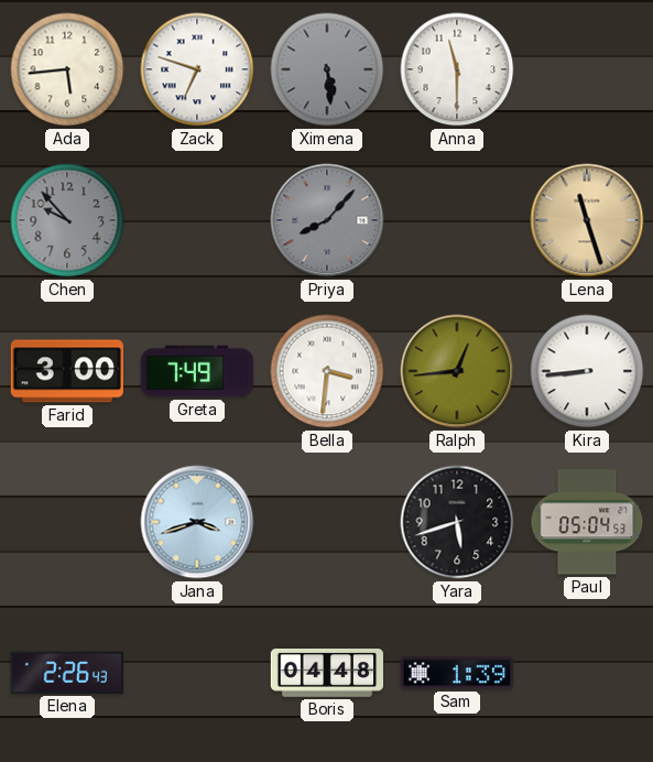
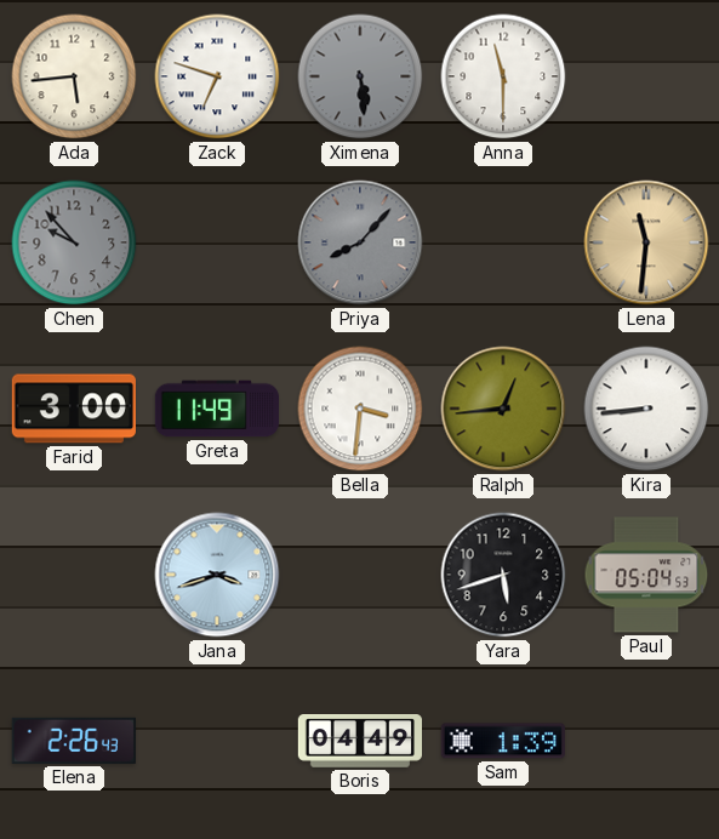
Lena: 11:27 -> 11:31 (646, 242)
Greta: 7:49 -> 11:49 (216, 409)
Boris: 04:48 -> 04:49 (359, 741)
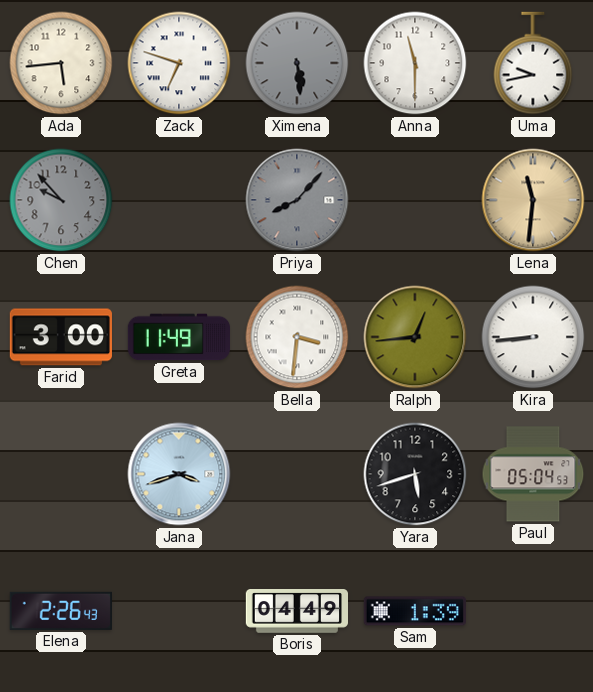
Uma: none -> 9:43 (533, 63)
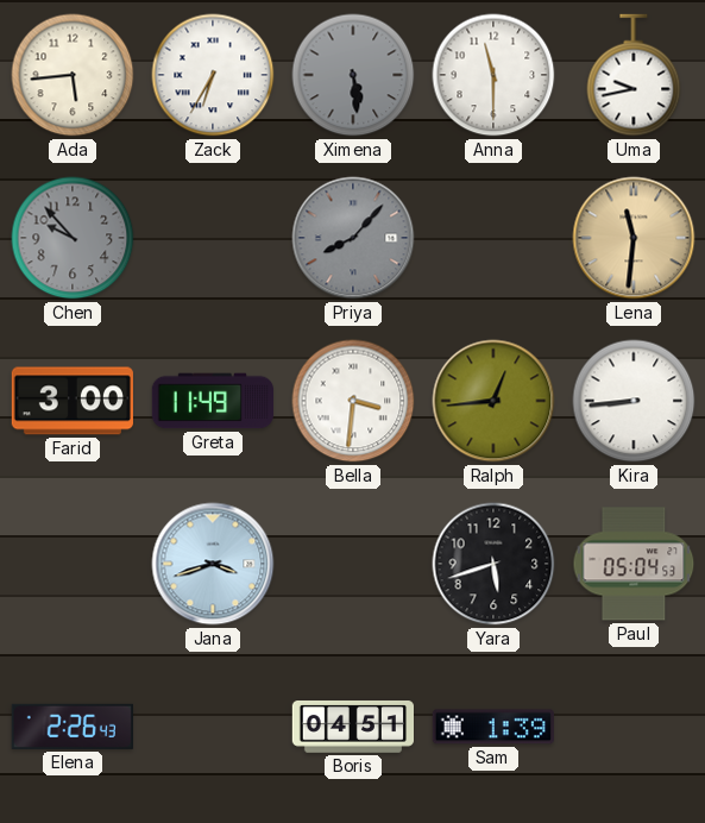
Zack: 6:48 -> 6:35 (213, 75)
Boris: 04:49 -> 04:51 (352, 727)
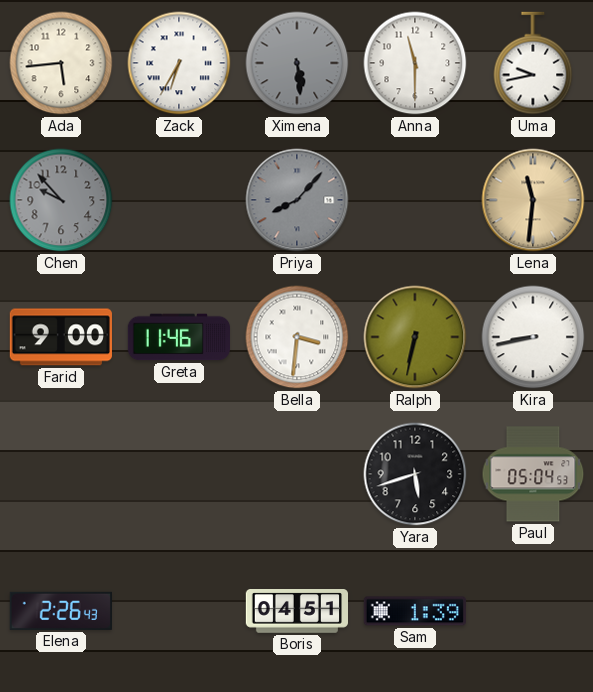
Farid: 3:00 -> 9:00 (61, 337)
Greta: 11:49 -> 11:46 (178, 337)
Ralph: 12:44 -> 6:32 (415, 337)
Kira: 8:44 -> 8:43 (533, 337)
Jana: 3:42 -> none (213, 564)
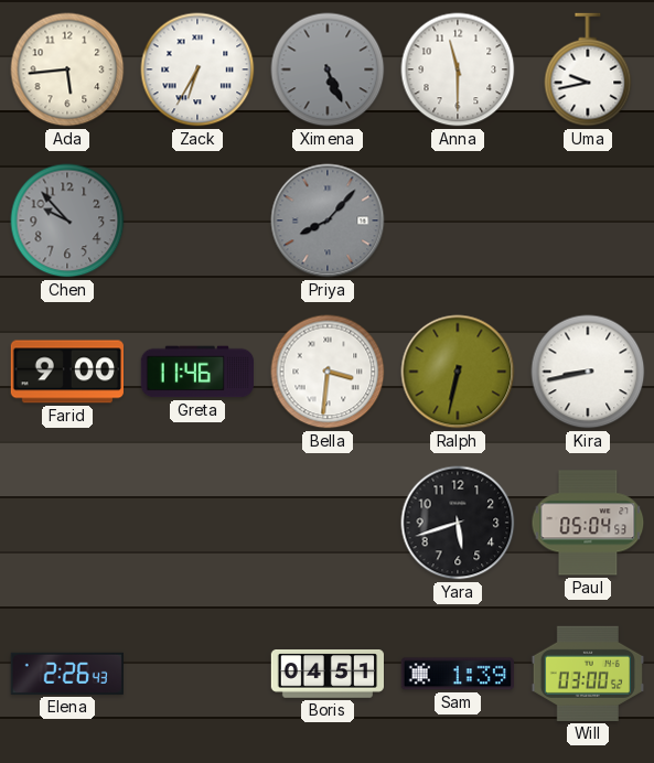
Ximena: 5:29 -> 5:26 (328, 69)
Lena: 11:31 -> none (533, 200)
Will: none -> 03:00 (588, 674)
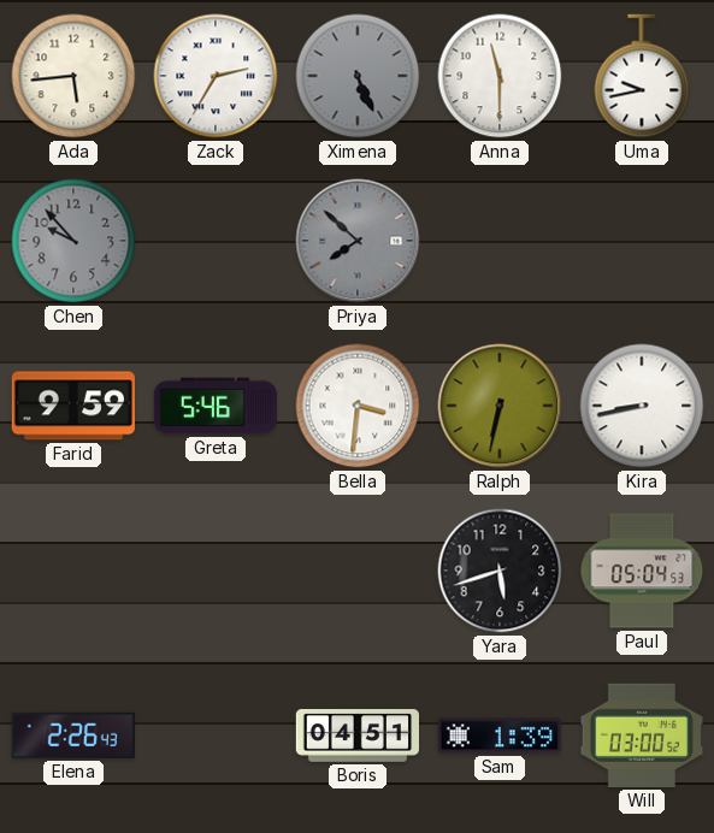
Zack: 6:35 -> 2:35 (216, 76)
Priya: 8:07 -> 7:52 (358, 241)
Farid: 9:00 -> 9:59 (73, 406)
Greta: 11:46 -> 5:46 (214, 406)
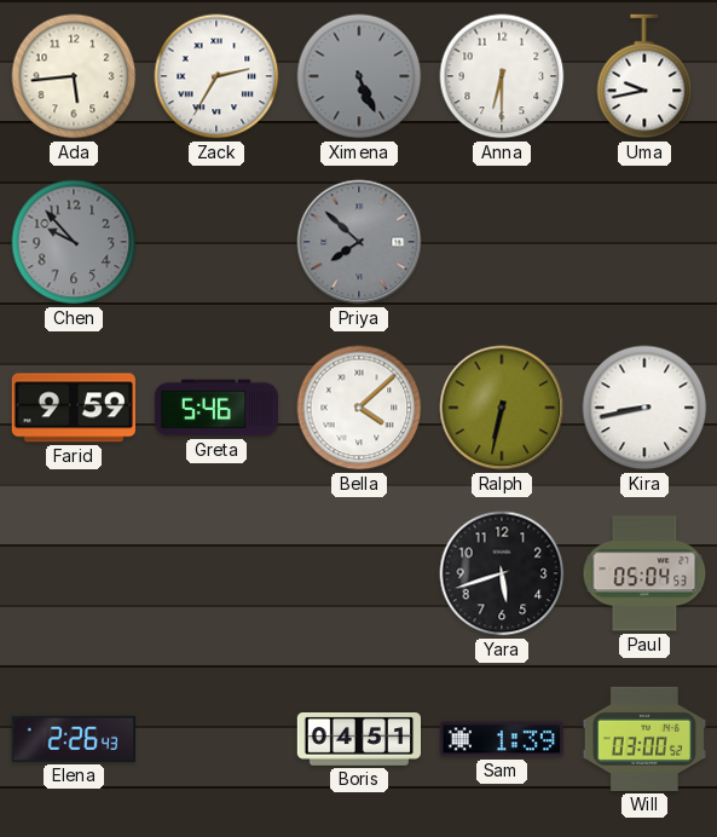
Anna: 11:30 -> 6:30 (502, 76)
Bella: 3:31 -> 4:08 (359, 408)
